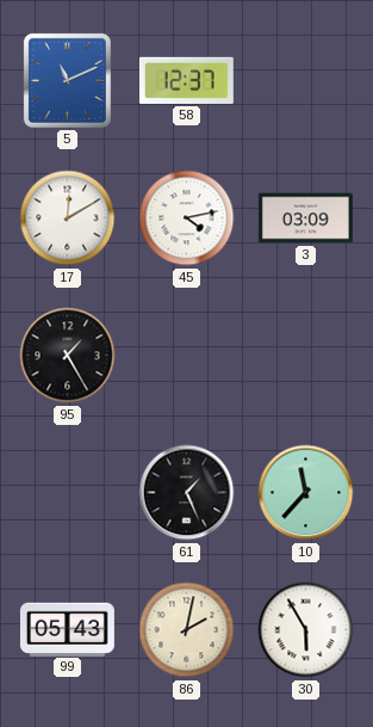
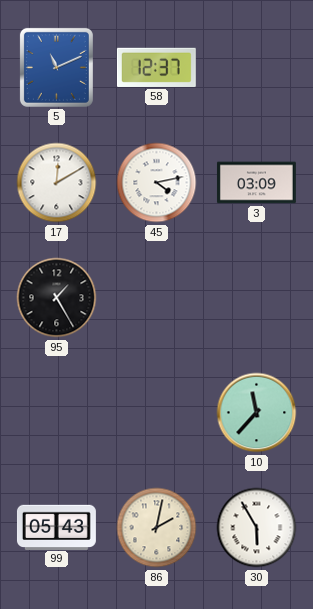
61: 1:26 -> none (187, 493)
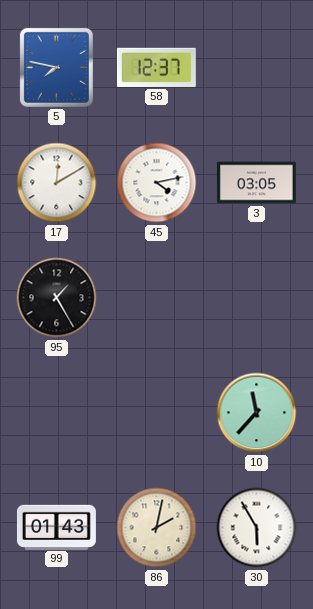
5: 11:11 -> 7:47 (56, 67)
3: 03:09 -> 03:05 (256, 183)
99: 05:43 -> 01:43 (56, 527)
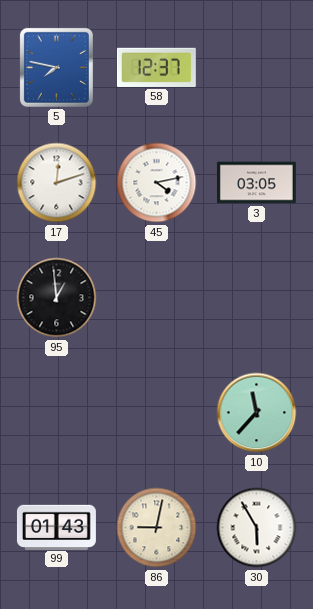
17: 12:10 -> 12:12 (57, 183)
95: 1:25 -> 12:59 (57, 298)
86: 2:02 -> 9:02 (157, 528)
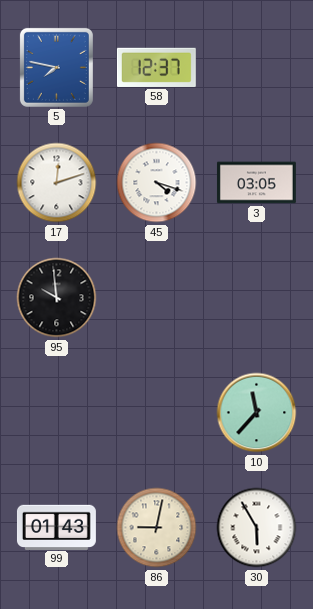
45: 4:13 -> 4:18 (157, 183)
95: 12:59 -> 9:59 (57, 298)
